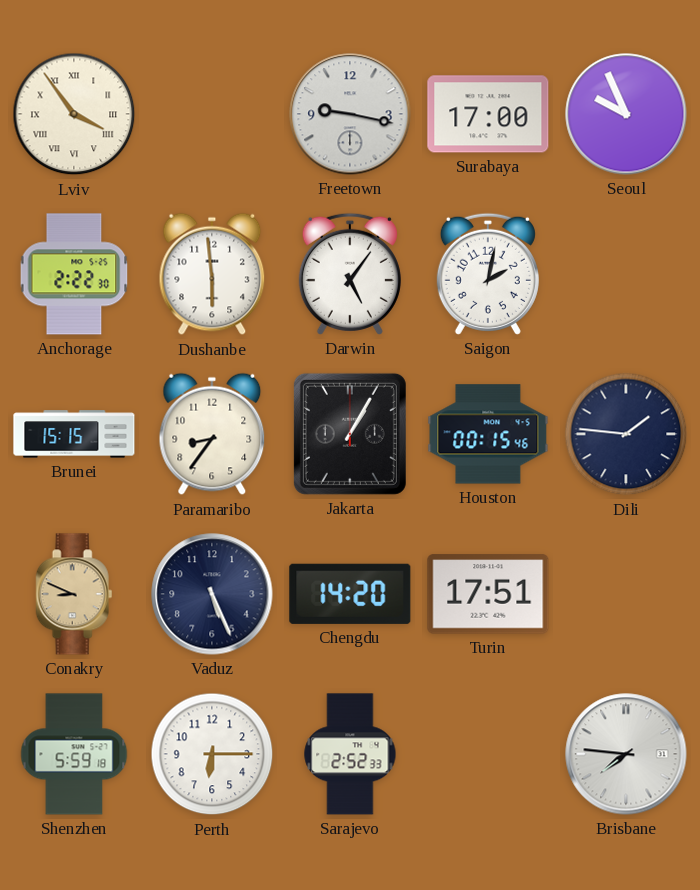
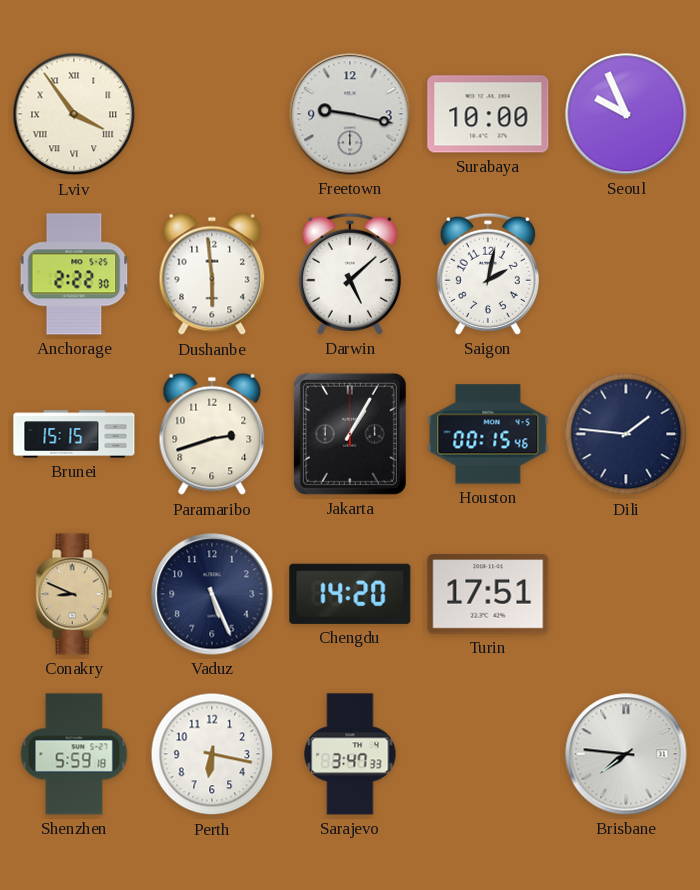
Surabaya: 17:00 -> 10:00 (488, 114)
Darwin: 5:06 -> 5:08 (350, 274)
Paramaribo: 8:36 -> 2:42 (212, 434)
Perth: 6:15 -> 6:17 (212, 754)
Sarajevo: 2:52 -> 3:47 (350, 754)
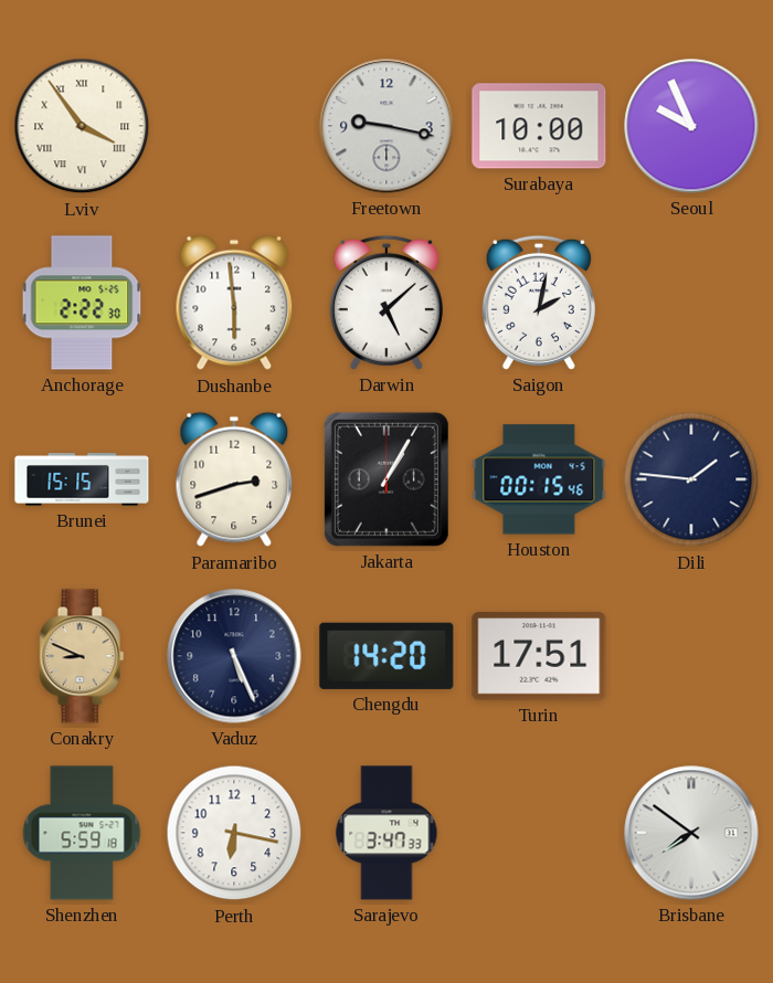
Brisbane: 7:46 -> 7:51 (691, 833)
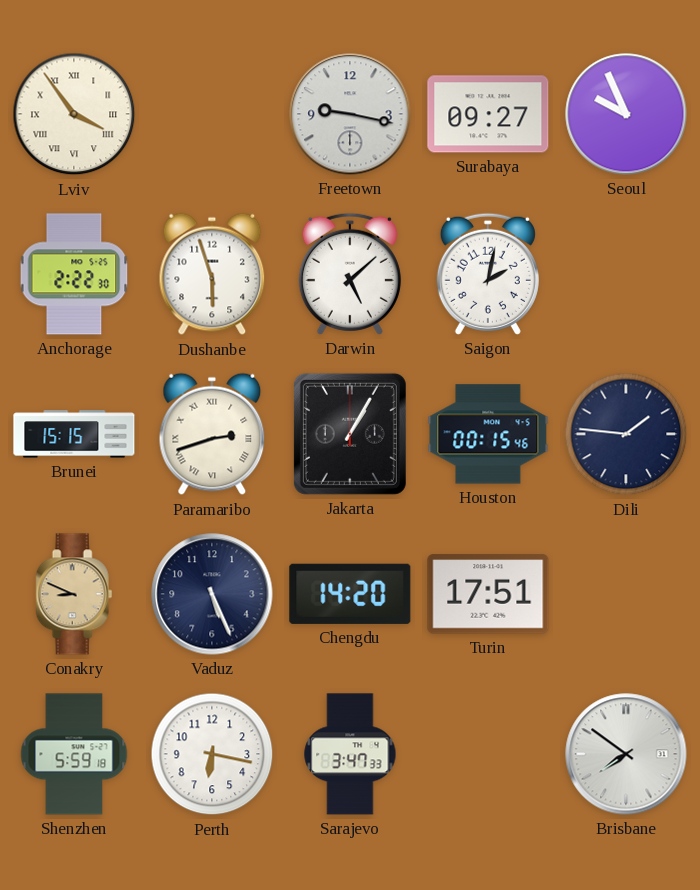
Surabaya: 10:00 -> 09:27 (488, 114)
Dushanbe: 5:59 -> 5:57 (212, 274)
Paramaribo numerals: Arabic -> Roman (212, 434)
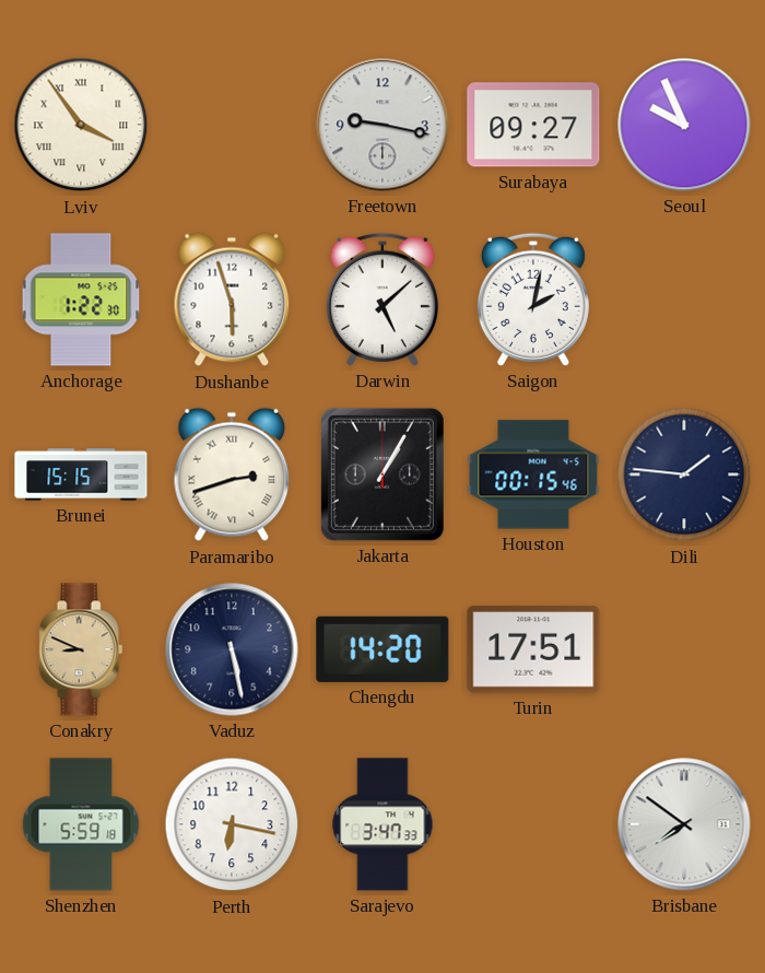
Anchorage: 2:22 -> 1:22 (81, 300)
Vaduz: 5:26 -> 5:28 (232, 649)
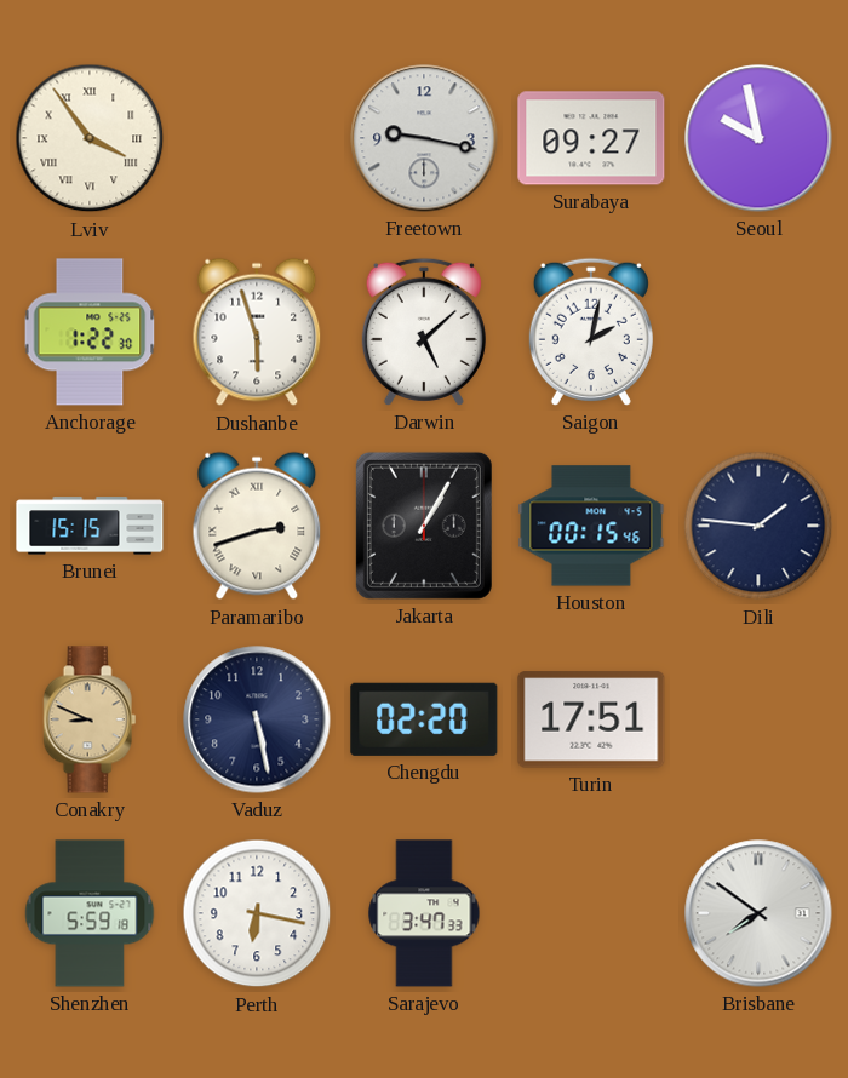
Seoul: 9:56 -> 9:58 (758, 138)
Chengdu: 14:20 -> 02:20 (424, 719)
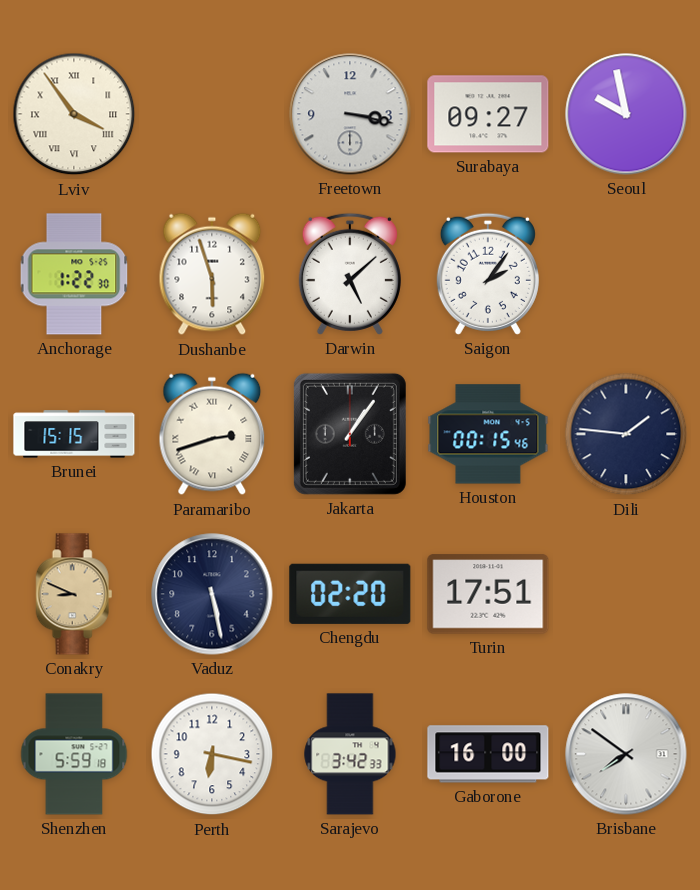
Freetown: 9:17 -> 3:17 (350, 114)
Saigon: 2:02 -> 2:06 (488, 274)
Jakarta: 1:05 -> 1:06 (350, 434)
Sarajevo: 3:47 -> 3:42 (350, 754)
Gaborone: none -> 16:00 (488, 754)
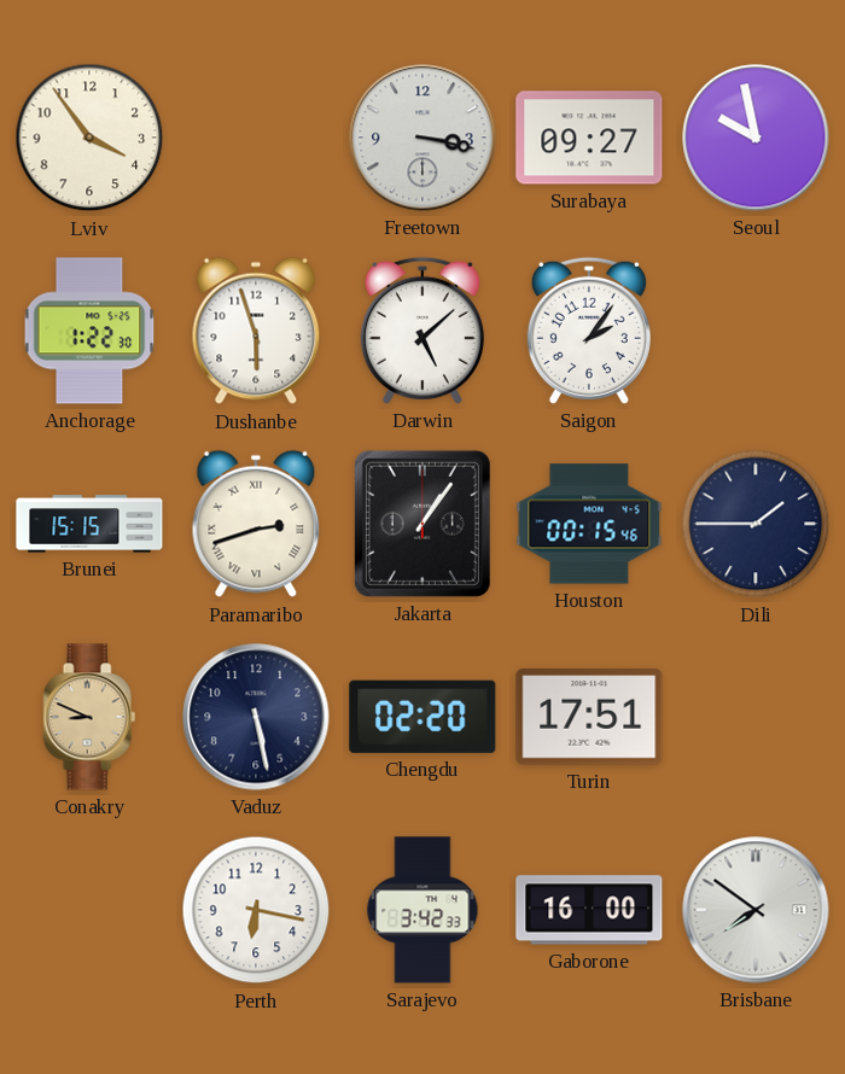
Lviv numerals: Roman -> Arabic (89, 138)
Dili: 1:46 -> 1:45 (756, 524)
Shenzhen: 5:59 -> none (74, 754)
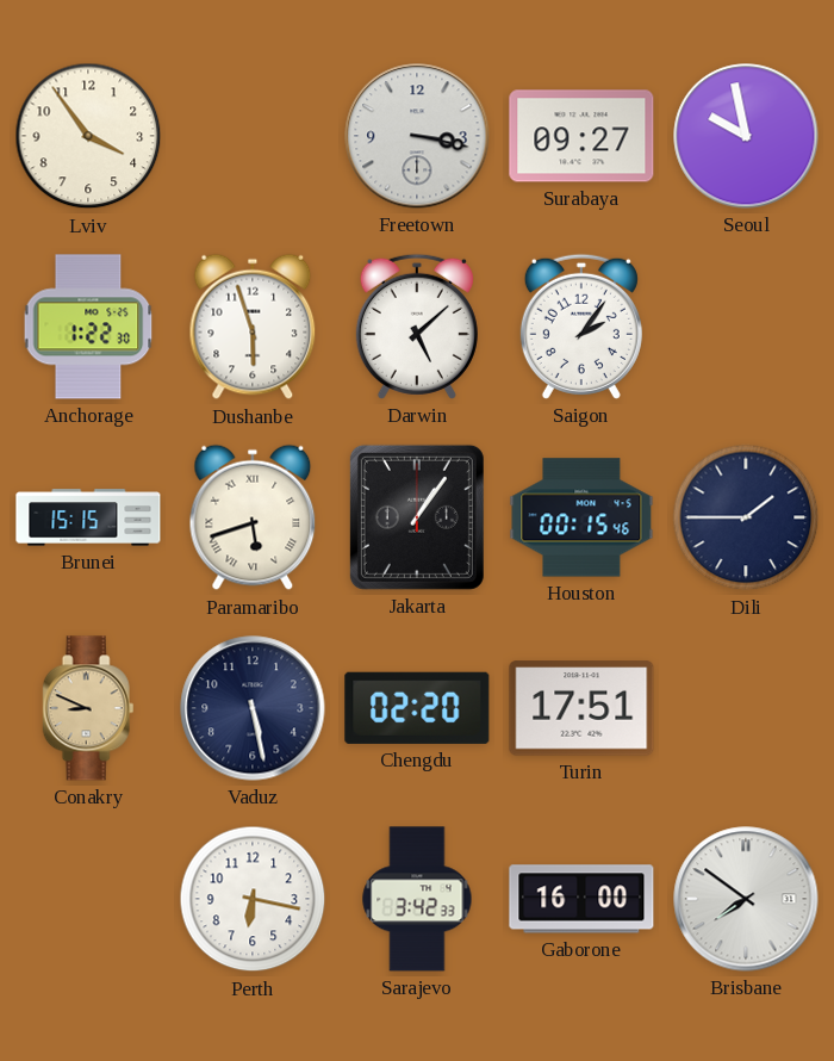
Paramaribo: 2:42 -> 5:42 (253, 517)
